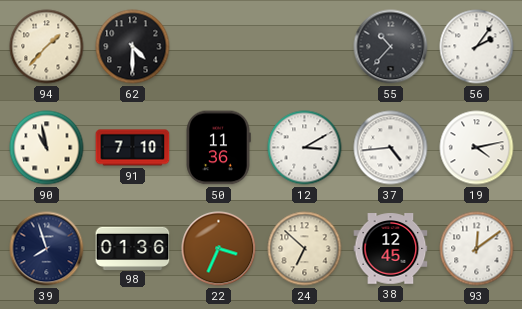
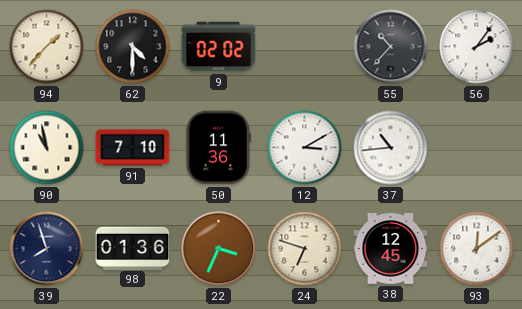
9: none -> 02:02 (219, 47)
37: 4:44 -> 10:44 (391, 148)
19: 4:13 -> none (477, 148)
24: 6:52 -> 6:48 (305, 249)
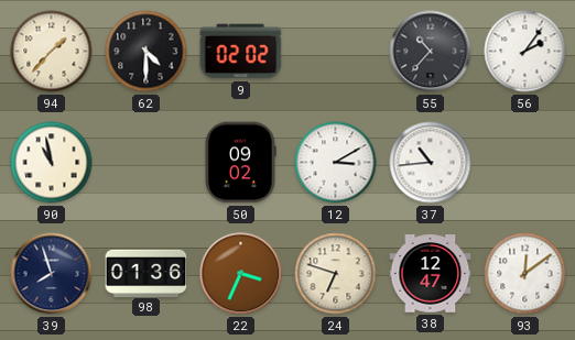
91: 7:10 -> none (133, 148)
50: 11:36 -> 09:02 (240, 163)
38: 12:45 -> 12:47 (431, 274)
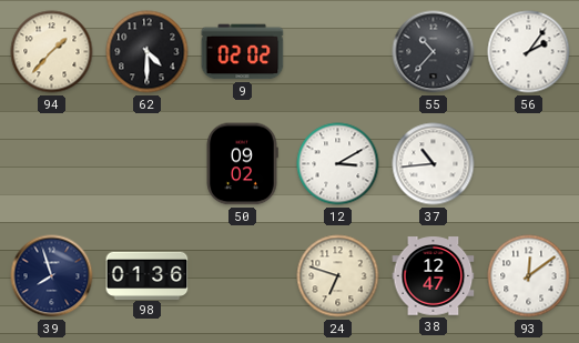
90: 10:58 -> none (52, 163)
22: 3:34 -> none (241, 274)
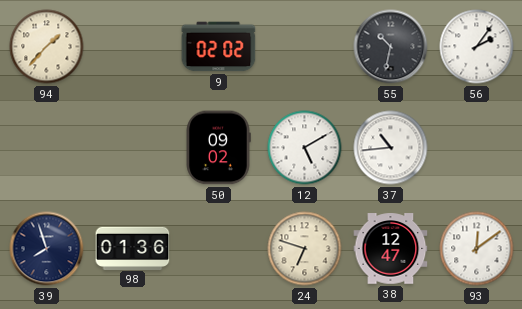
62: 4:30 -> none (148, 52)
55: 10:37 -> 10:32 (391, 47)
12: 3:10 -> 5:10 (305, 148)
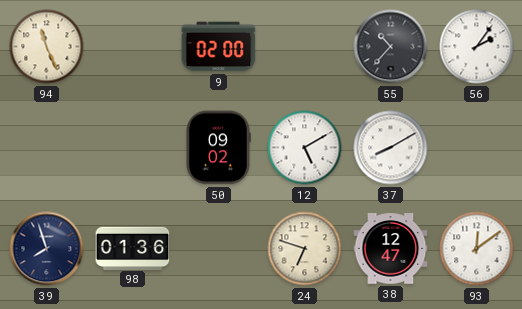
94: 1:37 -> 11:26 (47, 47)
9: 02:02 -> 02:00 (219, 47)
55: 10:32 -> 10:37 (391, 47)
37: 10:44 -> 8:10 (391, 148)
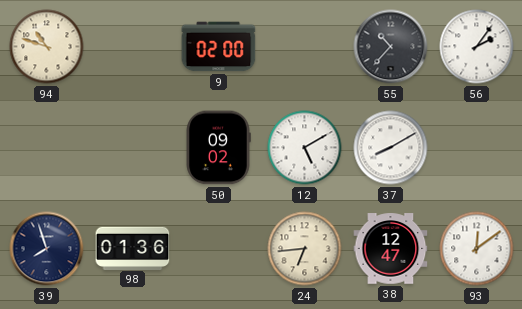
94: 11:26 -> 10:48 (47, 47)
24: 6:48 -> 6:44 (305, 249)
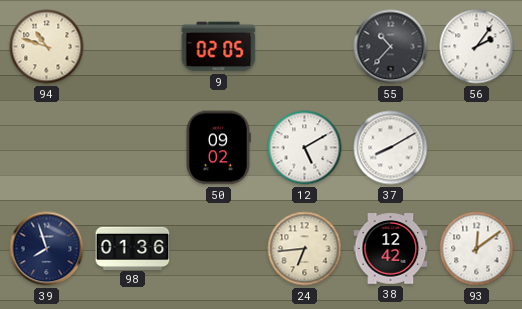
9: 02:00 -> 02:05 (219, 47)
38: 12:47 -> 12:42 (391, 249)
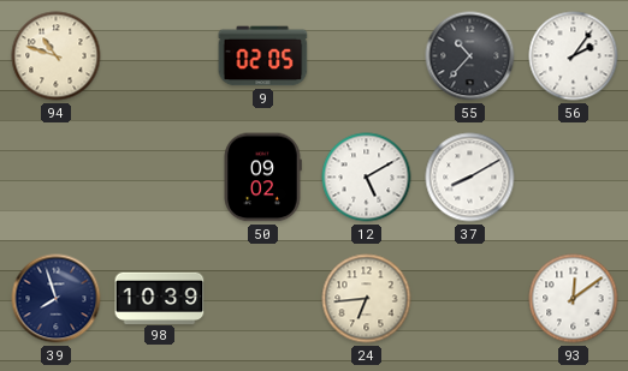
98: 01:36 -> 10:39 (160, 298)
38: 12:42 -> none (391, 249)
